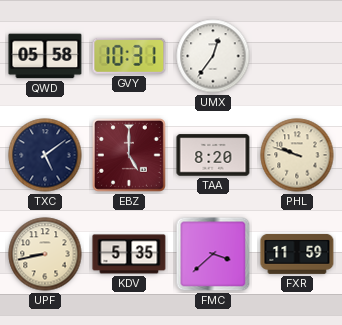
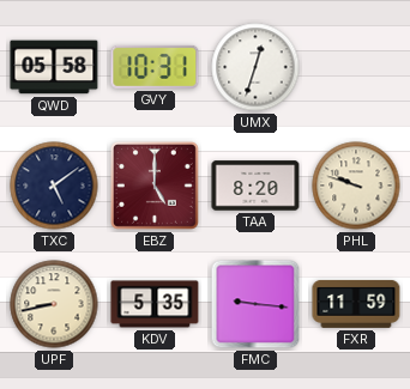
UMX: 12:36 -> 12:33 (255, 67)
FMC: 3:38 -> 9:16 (255, 304)
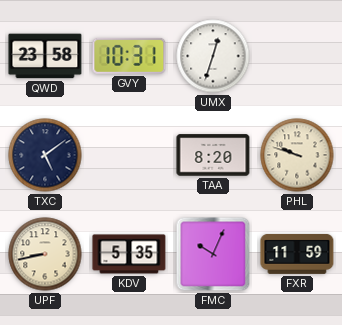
QWD: 05:58 -> 23:58 (45, 56)
EBZ: 5:00 -> none (155, 186)
FMC: 9:16 -> 10:04 (213, 254)
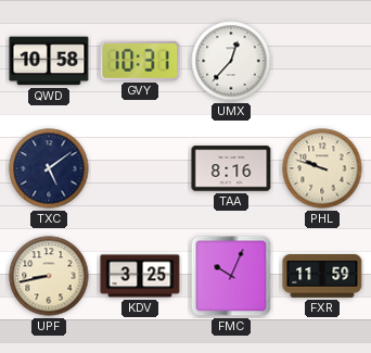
QWD: 23:58 -> 10:58 (49, 61)
UMX: 12:33 -> 12:37 (231, 61)
TAA: 8:20 -> 8:16 (231, 168)
KDV: 5:35 -> 3:25 (140, 276)
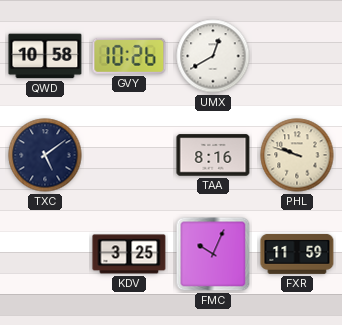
GVY: 10:31 -> 10:26 (129, 56)
UMX: 12:37 -> 12:40 (213, 56)
UPF: 8:43 -> none (49, 276)
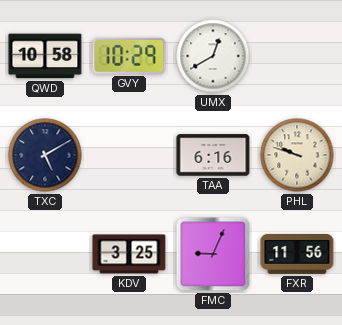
GVY: 10:26 -> 10:29 (129, 56)
TXC: 5:09 -> 5:10 (45, 155)
TAA: 8:16 -> 6:16 (213, 155)
FMC: 10:04 -> 9:04 (213, 254)
FXR: 11:59 -> 11:56 (297, 254)
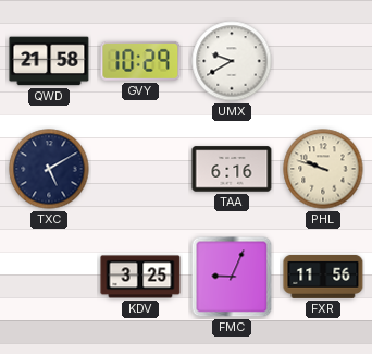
QWD: 10:58 -> 21:58 (49, 61)
UMX: 12:40 -> 9:40 (232, 61)
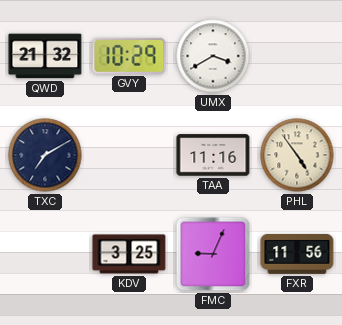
QWD: 21:58 -> 21:32 (45, 56)
UMX: 9:40 -> 3:40 (213, 56)
TXC: 5:10 -> 7:10 (45, 155)
TAA: 6:16 -> 11:16 (213, 155)
PHL: 9:48 -> 4:54 (297, 155)
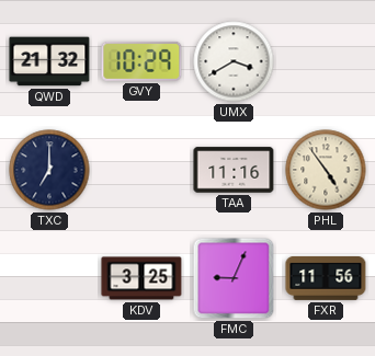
TXC: 7:10 -> 7:00 (49, 170)
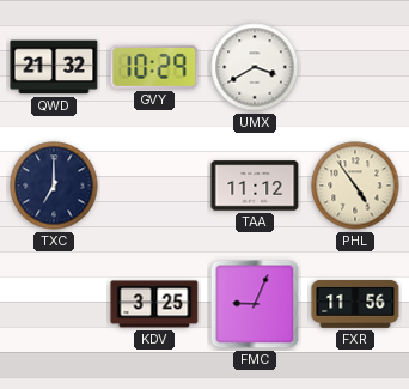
TAA: 11:16 -> 11:12 (255, 186)
